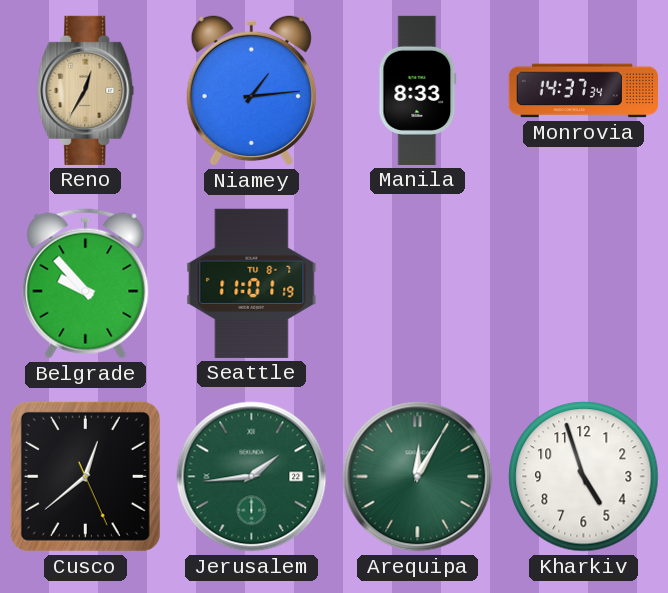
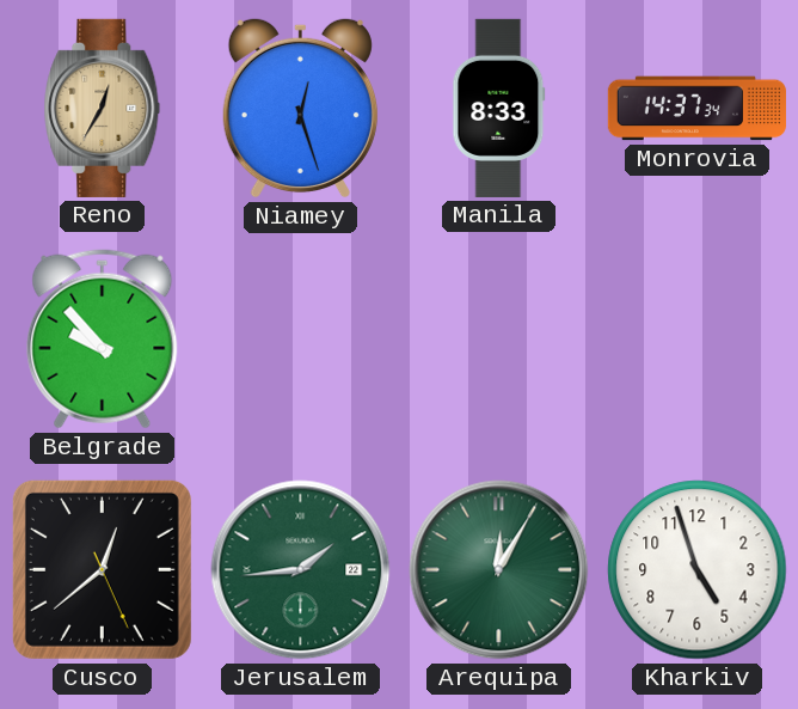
Niamey: 1:14 -> 12:27 (300, 108)
Seattle: 11:01 -> none (252, 283)
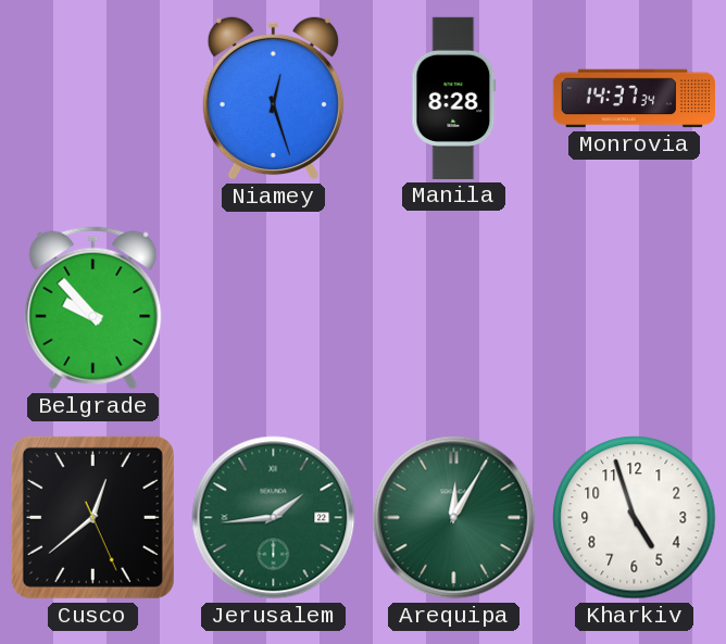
Reno: 12:35 -> none (103, 108)
Manila: 8:33 -> 8:28 (454, 98)
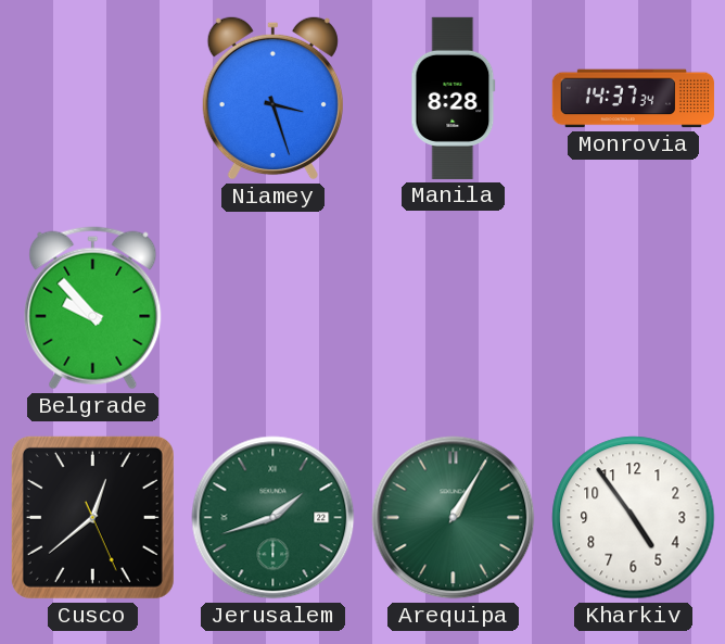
Niamey: 12:27 -> 3:27 (272, 98)
Jerusalem: 1:44 -> 1:42 (274, 518)
Arequipa: 12:05 -> 1:05 (454, 518)
Kharkiv: 4:57 -> 4:54 (634, 518)
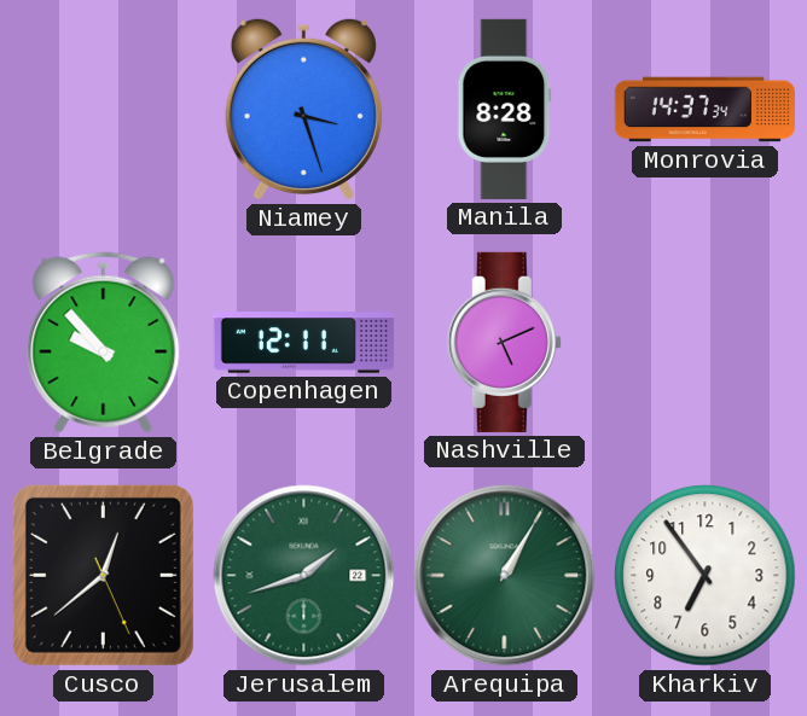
Copenhagen: none -> 12:11 (303, 343)
Nashville: none -> 5:11 (504, 342)
Kharkiv: 4:54 -> 6:54 (706, 576)
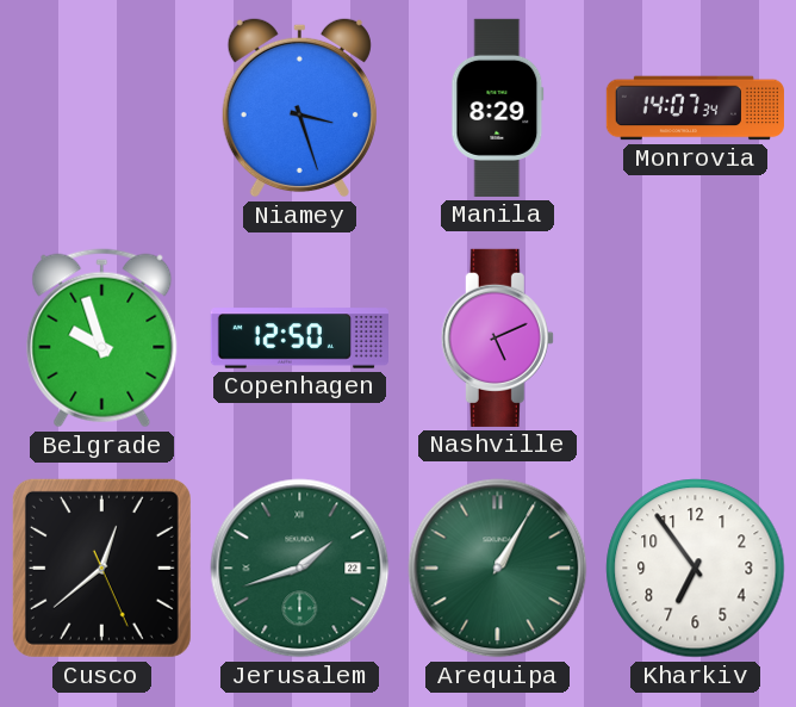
Manila: 8:28 -> 8:29 (498, 107)
Monrovia: 14:37 -> 14:07 (695, 108)
Belgrade: 9:53 -> 9:57 (102, 339)
Copenhagen: 12:11 -> 12:50 (299, 339)
